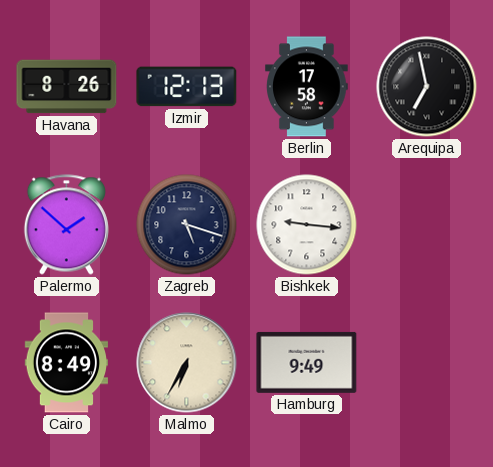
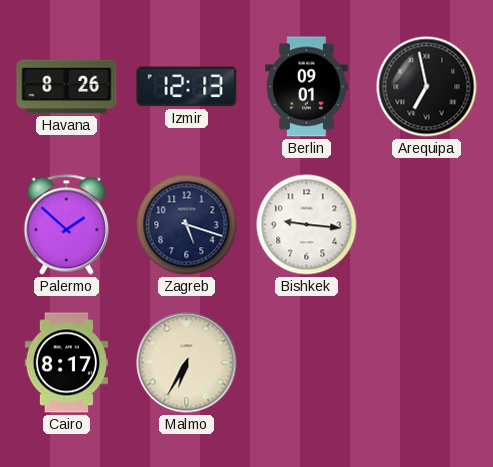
Berlin: 17:58 -> 09:01 (307, 87)
Cairo: 8:49 -> 8:17 (66, 363)
Hamburg: 9:49 -> none (307, 362)
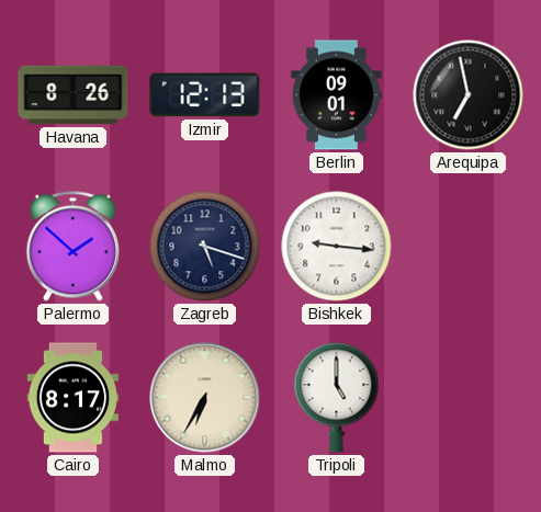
Tripoli: none -> 5:00 (337, 398)
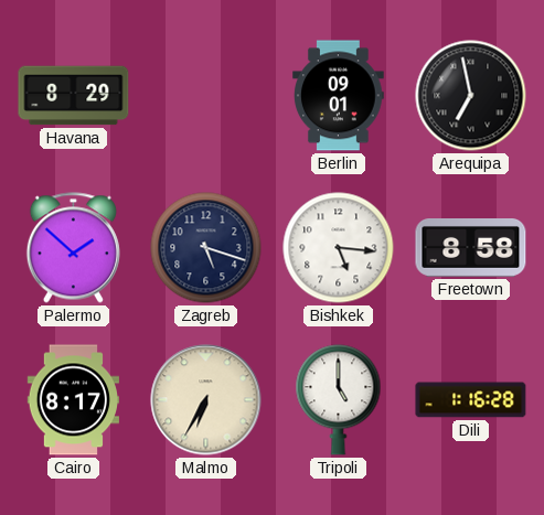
Havana: 8:26 -> 8:29 (74, 96)
Izmir: 12:13 -> none (205, 95)
Bishkek: 9:16 -> 5:16 (339, 248)
Freetown: none -> 8:58 (471, 248)
Dili: none -> 1:16 (471, 400)
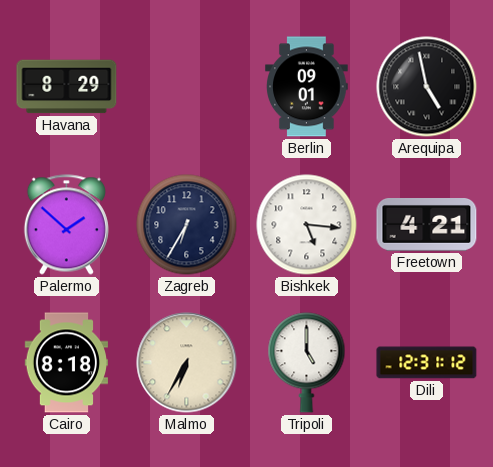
Arequipa: 6:58 -> 4:58 (427, 87)
Zagreb: 5:18 -> 6:35 (187, 225)
Freetown: 8:58 -> 4:21 (427, 225)
Cairo: 8:17 -> 8:18 (66, 363)
Dili: 1:16 -> 12:31 (427, 363)
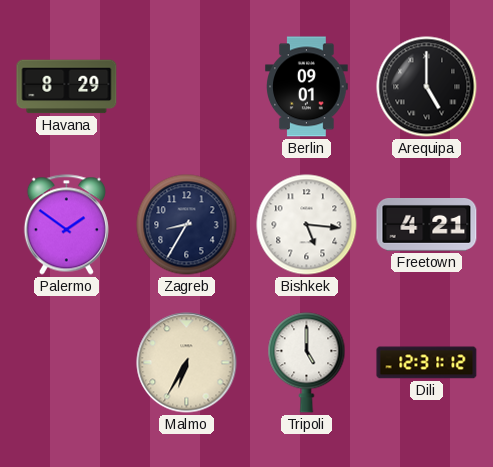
Arequipa: 4:58 -> 5:00 (427, 87)
Palermo: 1:52 -> 1:51 (66, 225)
Zagreb: 6:35 -> 8:35 (187, 225)
Cairo: 8:18 -> none (66, 363)
